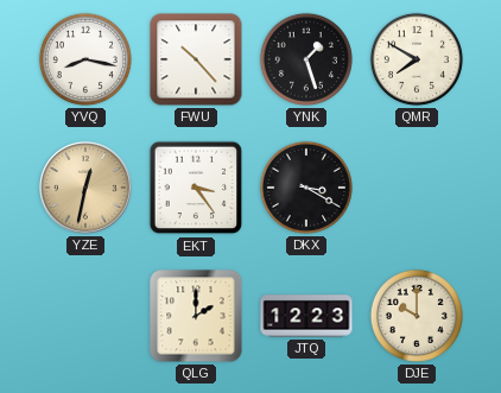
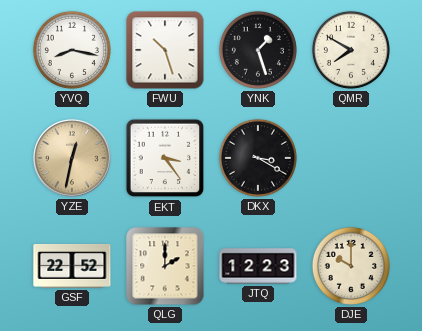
FWU: 10:23 -> 10:27 (165, 50)
GSF: none -> 22:52 (72, 266)
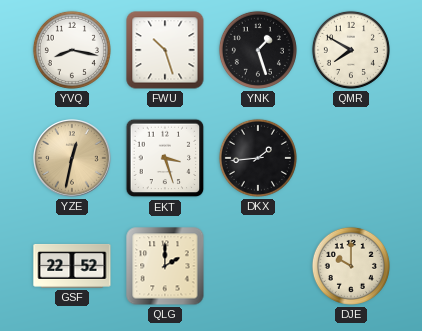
EKT: 3:24 -> 3:27 (165, 158)
DKX: 3:20 -> 1:44 (258, 158)
JTQ: 12:23 -> none (258, 266)
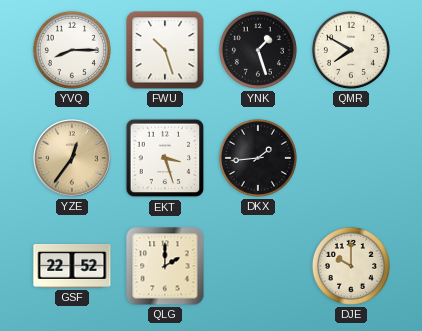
YVQ: 8:17 -> 8:15 (72, 50)
YZE: 12:32 -> 12:36 (72, 158)
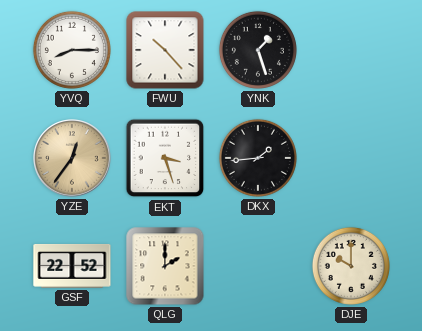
FWU: 10:27 -> 10:23 (165, 50)
QMR: 7:50 -> none (351, 50)
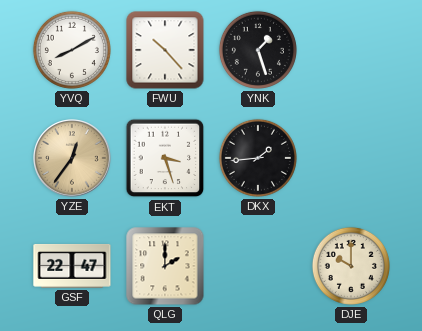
YVQ: 8:15 -> 8:10 (72, 50)
GSF: 22:52 -> 22:47 (72, 266)
